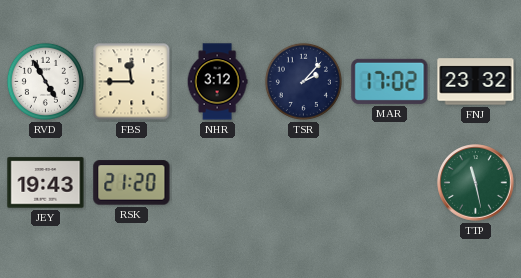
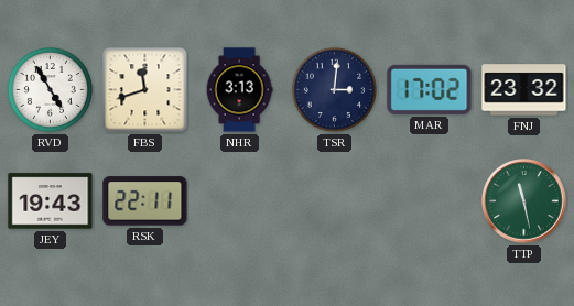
FBS: 11:45 -> 11:42 (145, 90)
NHR: 3:12 -> 3:13 (239, 90)
TSR: 2:07 -> 3:01 (334, 89)
RSK: 21:20 -> 22:11 (145, 201)
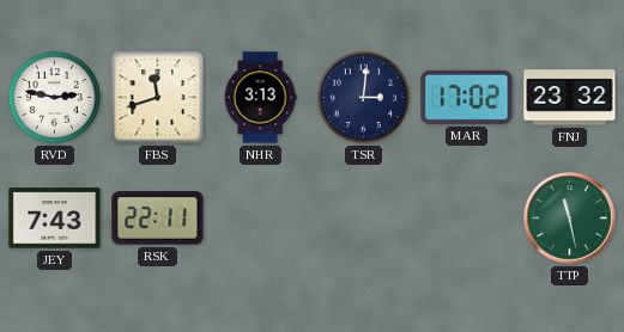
RVD: 4:55 -> 2:47 (54, 97)
JEY: 19:43 -> 7:43 (55, 219)
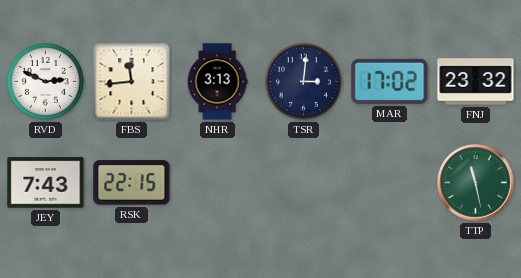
RVD: 2:47 -> 2:49 (45, 81)
FBS: 11:42 -> 11:44 (132, 82)
RSK: 22:11 -> 22:15 (132, 183)
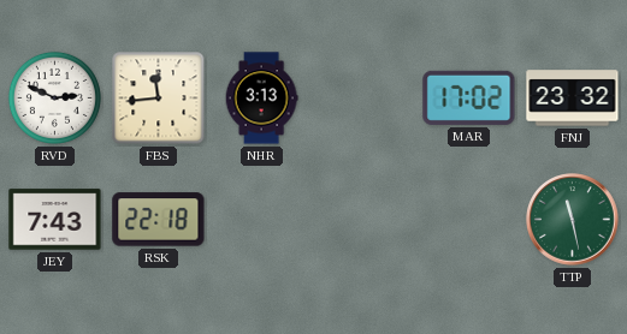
TSR: 3:01 -> none (303, 81)
RSK: 22:15 -> 22:18 (159, 220)
